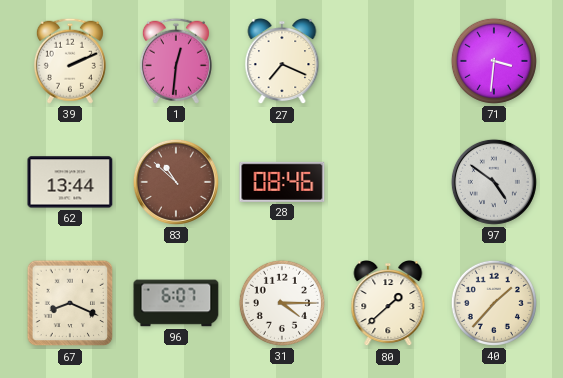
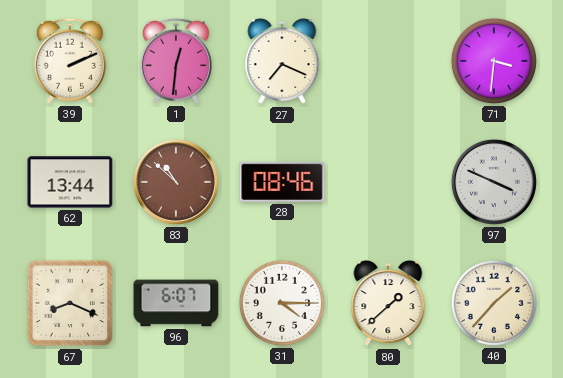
97: 4:51 -> 3:49 (494, 182)
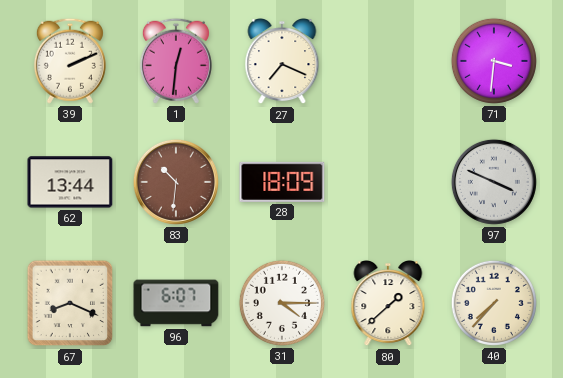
83: 10:52 -> 10:31 (176, 182)
28: 08:46 -> 18:09 (282, 182)
40: 1:37 -> 7:37 (494, 303)
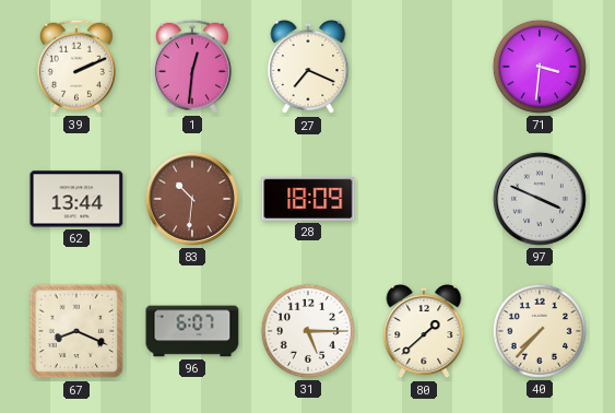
31: 4:15 -> 5:15 (308, 331)
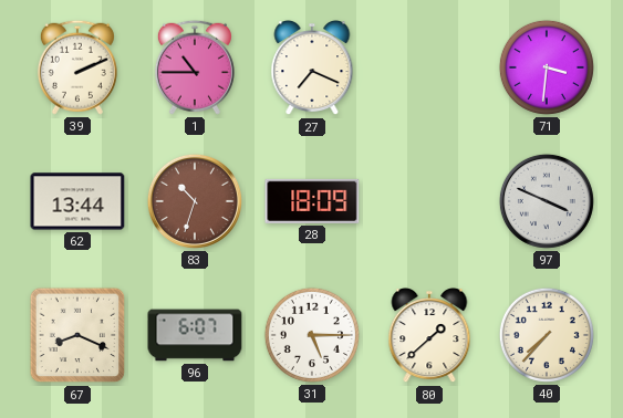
1: 12:31 -> 10:45 (195, 67)
83: 10:31 -> 10:33 (195, 201)
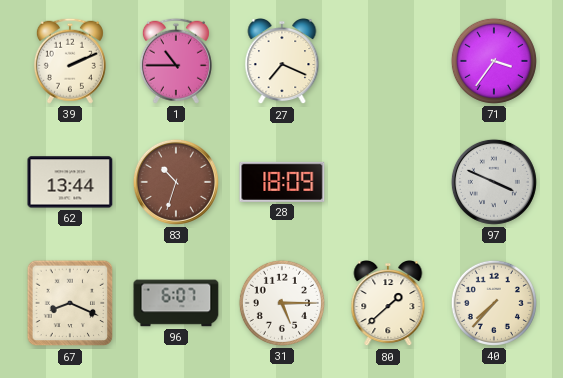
71: 3:31 -> 3:36 (494, 61)
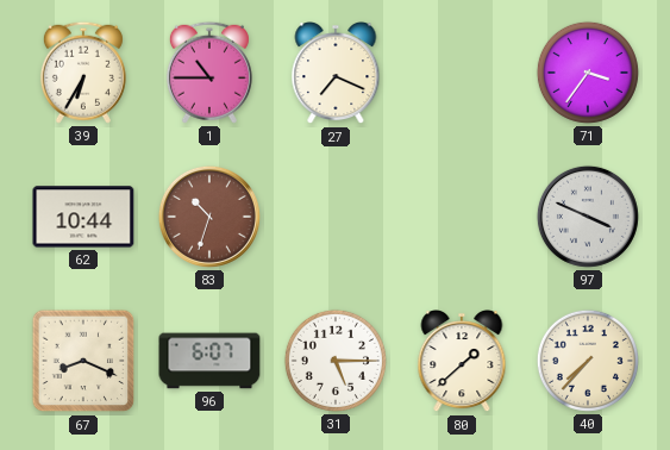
39: 2:11 -> 6:35 (83, 73)
62: 13:44 -> 10:44 (83, 217)
28: 18:09 -> none (282, 182)
